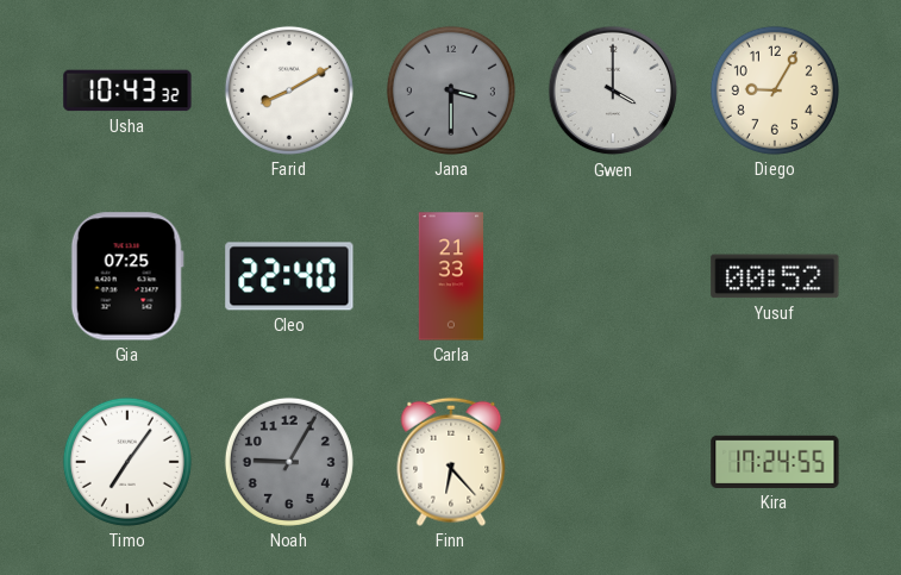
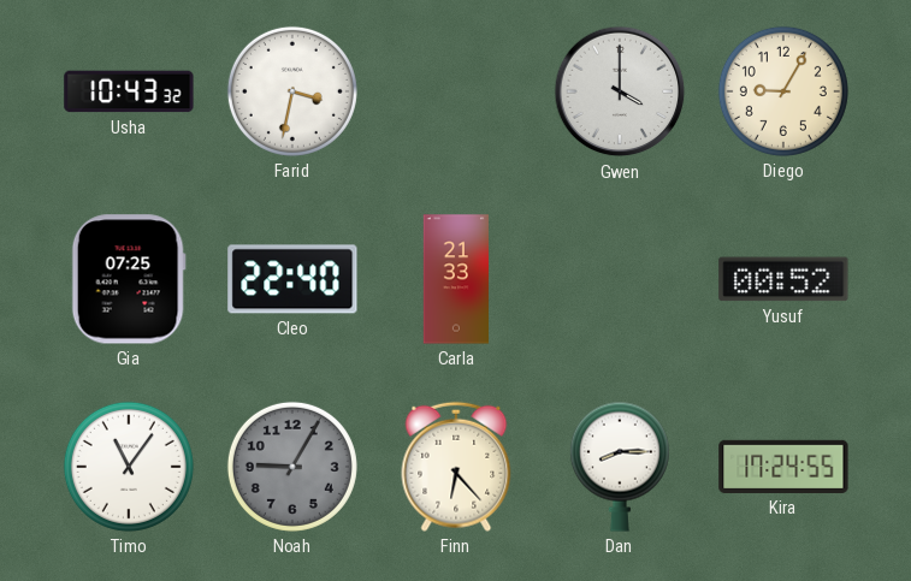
Farid: 8:10 -> 3:32 (292, 91)
Jana: 3:30 -> none (451, 90)
Timo: 7:06 -> 11:06 (129, 467)
Dan: none -> 8:15 (620, 467)
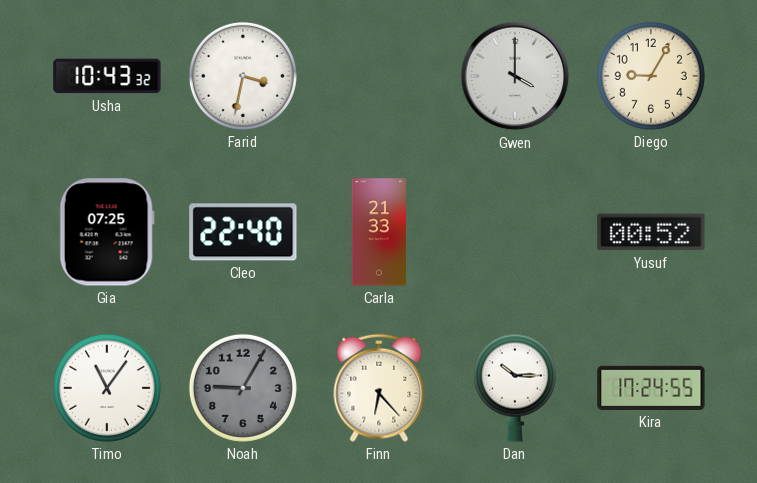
Dan: 8:15 -> 10:15 (515, 388)
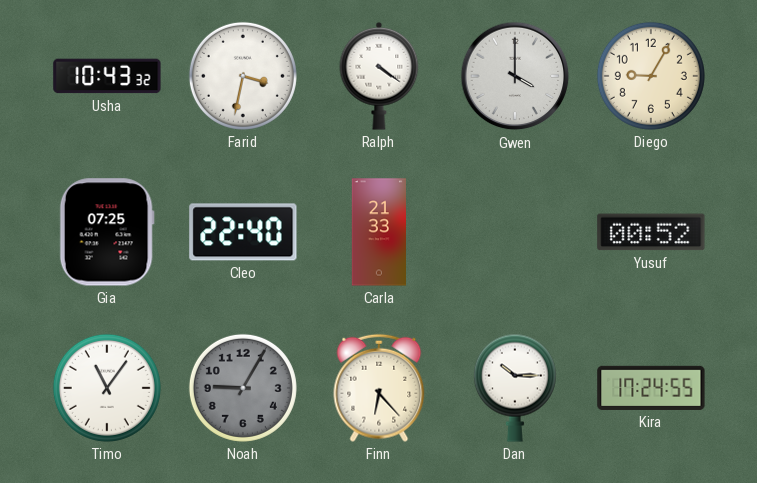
Ralph: none -> 4:21 (379, 76)
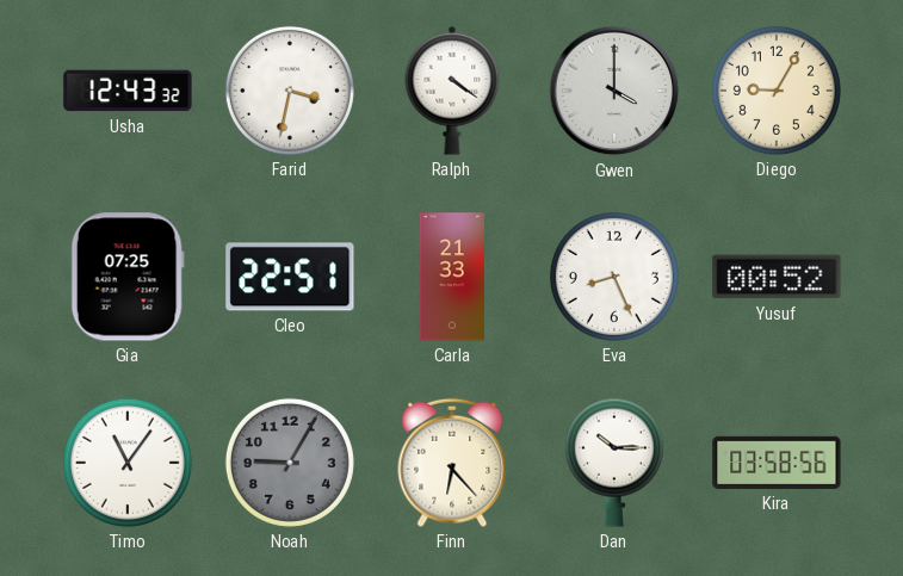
Usha: 10:43 -> 12:43 (128, 91)
Cleo: 22:40 -> 22:51 (290, 277)
Eva: none -> 8:26 (614, 277)
Kira: 17:24 -> 03:58 (777, 463)
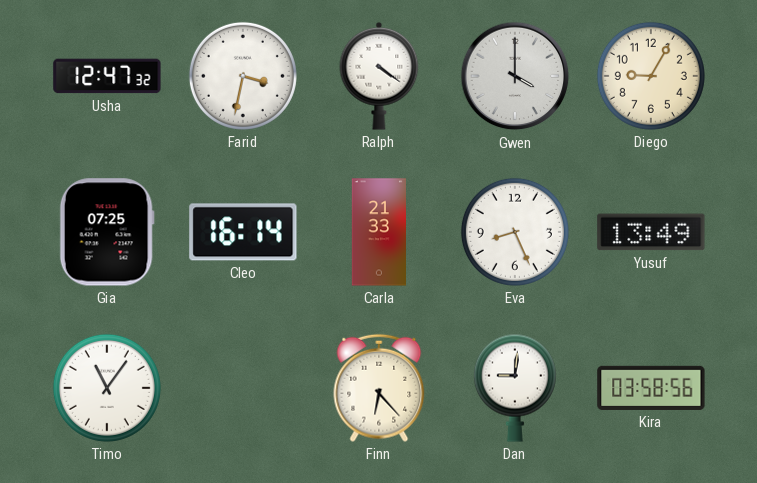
Usha: 12:43 -> 12:47 (107, 76)
Cleo: 22:51 -> 16:14 (243, 232)
Yusuf: 00:52 -> 13:49 (651, 232)
Noah: 9:05 -> none (290, 463)
Dan: 10:15 -> 9:01 (515, 388)
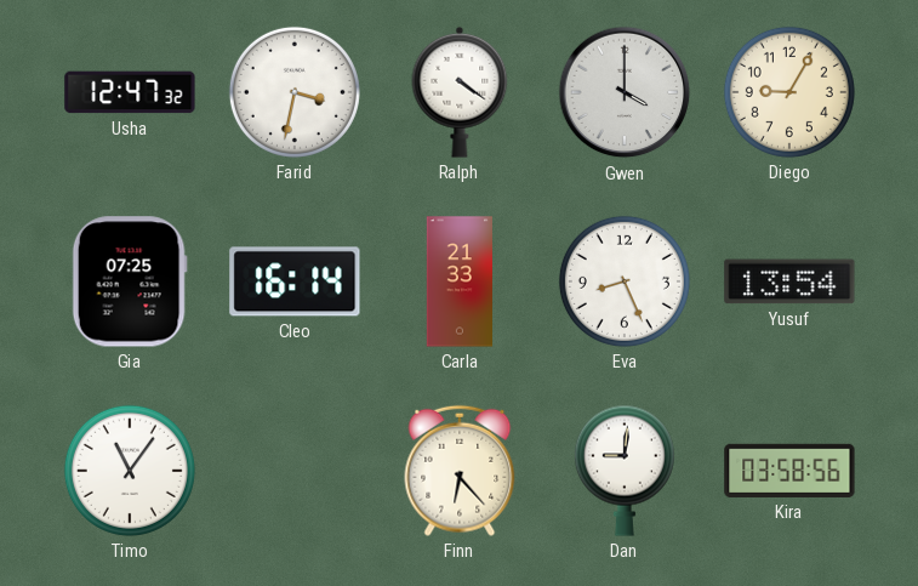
Yusuf: 13:49 -> 13:54 (789, 281)
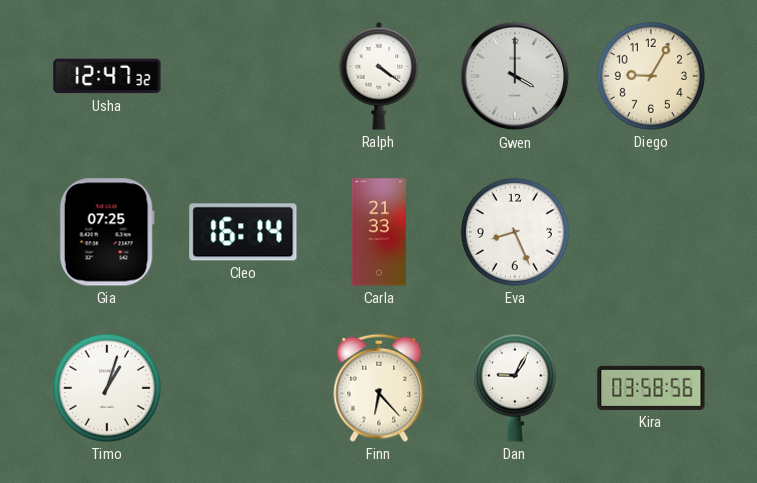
Farid: 3:32 -> none (295, 92)
Yusuf: 13:54 -> none (789, 281)
Timo: 11:06 -> 1:03 (107, 388)
Dan: 9:01 -> 9:05 (515, 388)
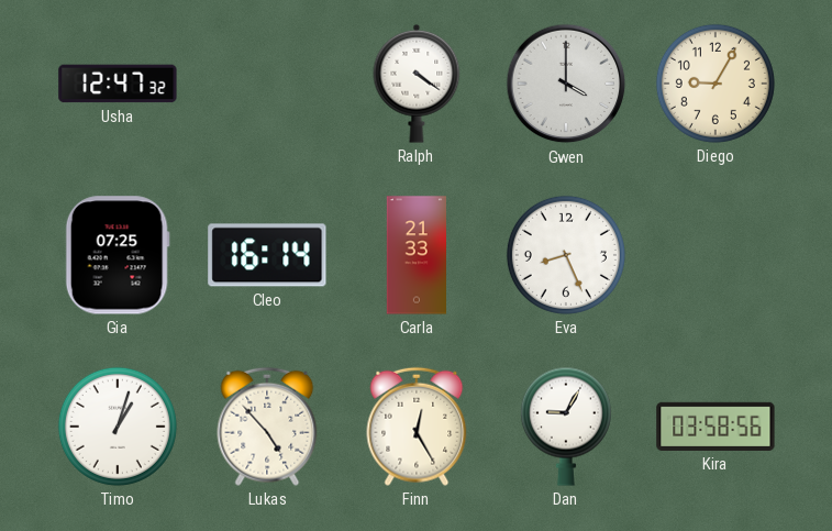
Lukas: none -> 4:53 (267, 427)
Finn: 6:23 -> 12:25 (417, 427)
